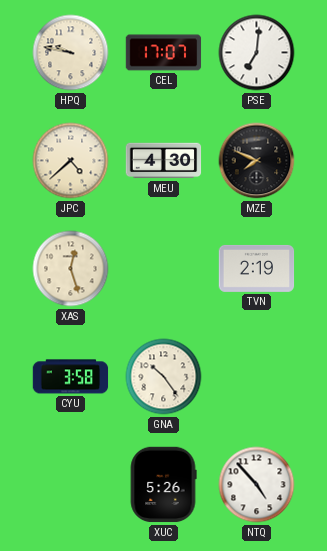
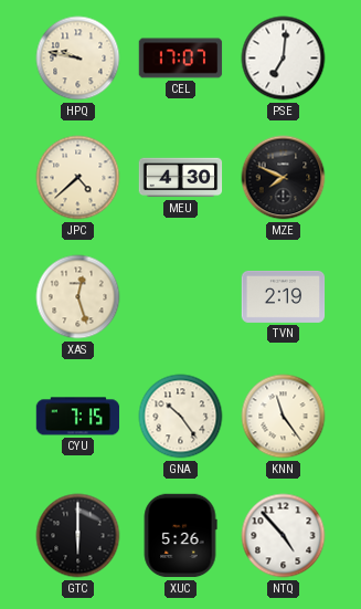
CYU: 3:58 -> 7:15 (78, 417)
KNN: none -> 11:24 (284, 417)
GTC: none -> 6:00 (78, 536)
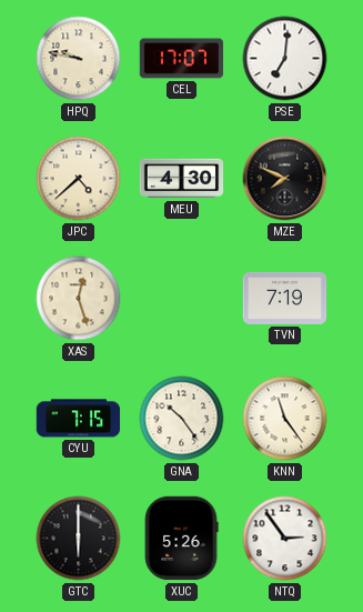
TVN: 2:19 -> 7:19 (285, 298)
NTQ: 4:53 -> 2:54 (285, 539)
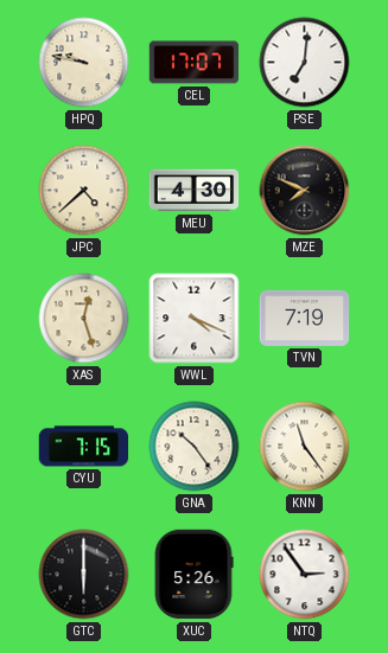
WWL: none -> 4:19 (195, 319)
